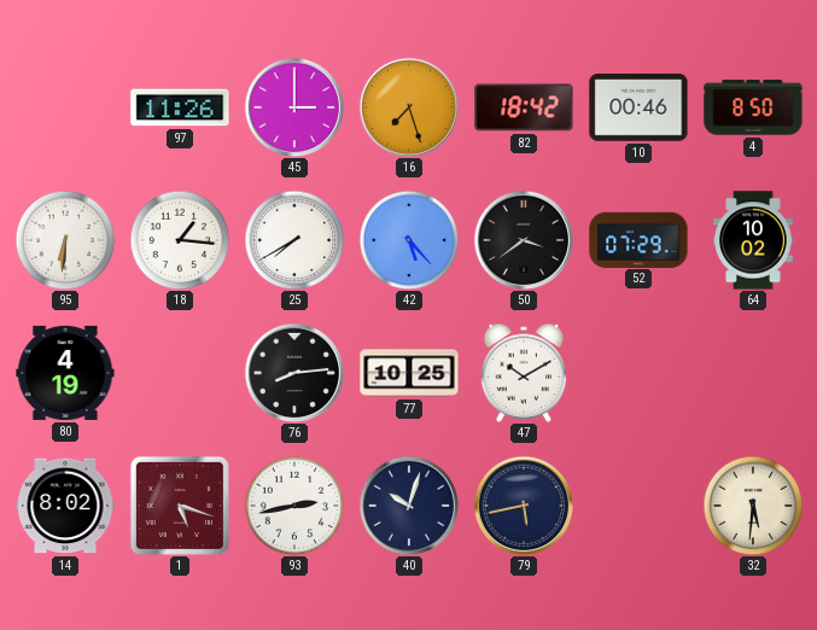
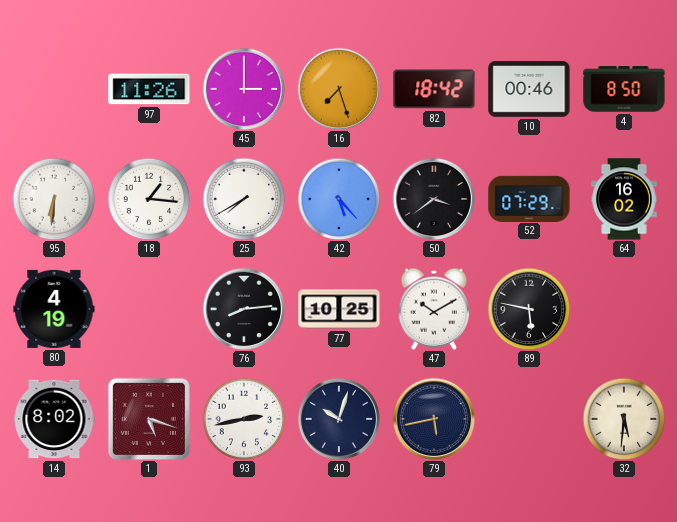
64: 10:02 -> 16:02 (624, 199)
89: none -> 5:47 (529, 309)
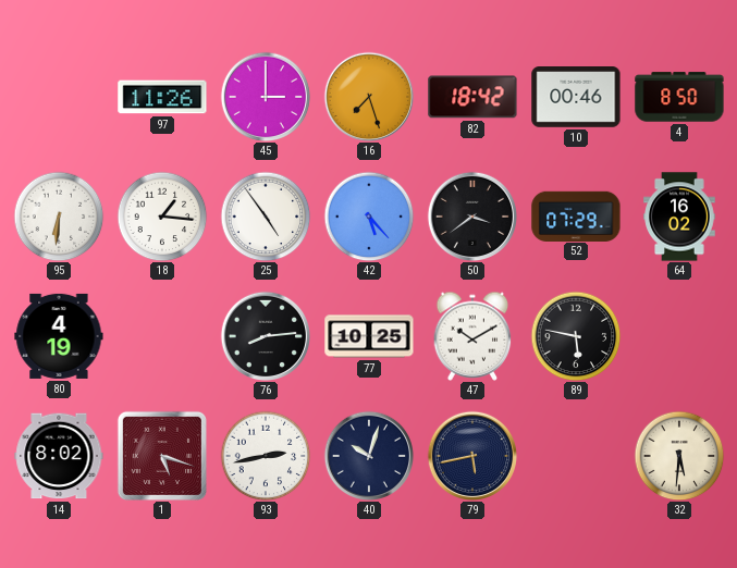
25: 7:40 -> 4:54 (266, 217)
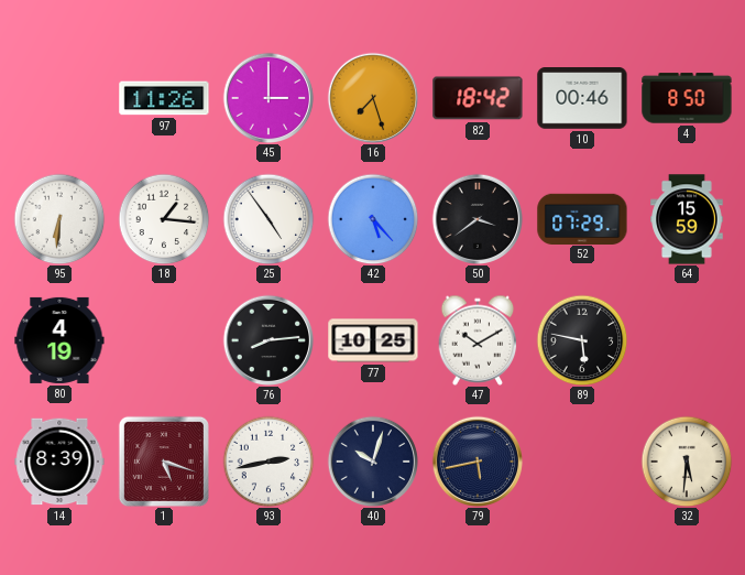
64: 16:02 -> 15:59 (687, 219)
14: 8:02 -> 8:39 (59, 462)
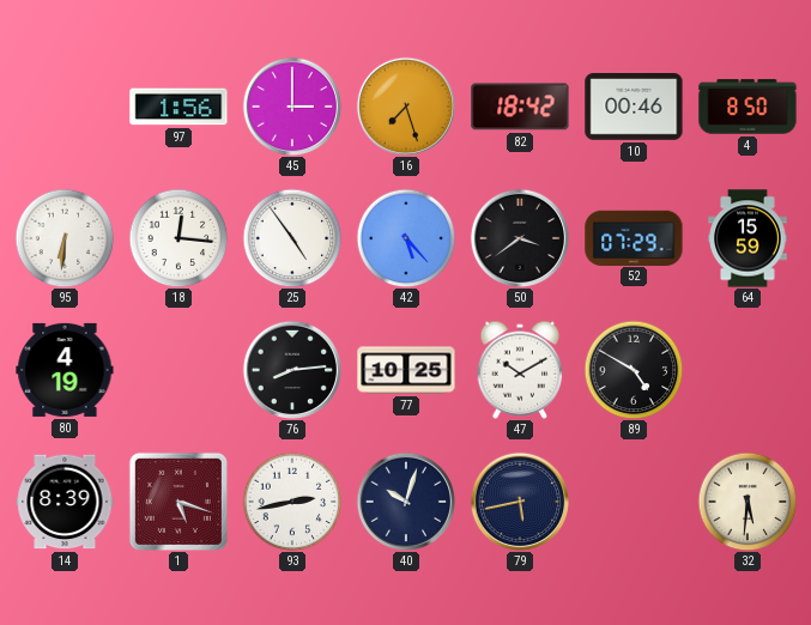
97: 11:26 -> 1:56 (178, 107)
18: 1:16 -> 12:16 (178, 238)
89: 5:47 -> 4:50 (634, 370)
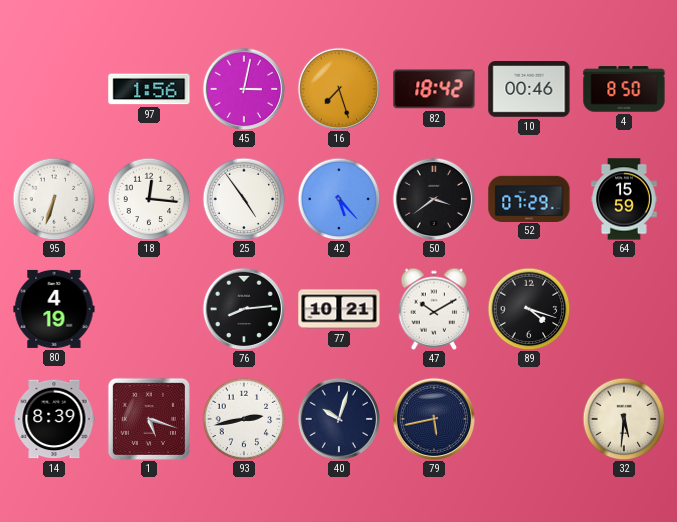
45: 3:00 -> 3:02 (244, 89)
95: 6:31 -> 6:33 (54, 199)
77: 10:25 -> 10:21 (339, 309)
89: 4:50 -> 4:18 (529, 309)
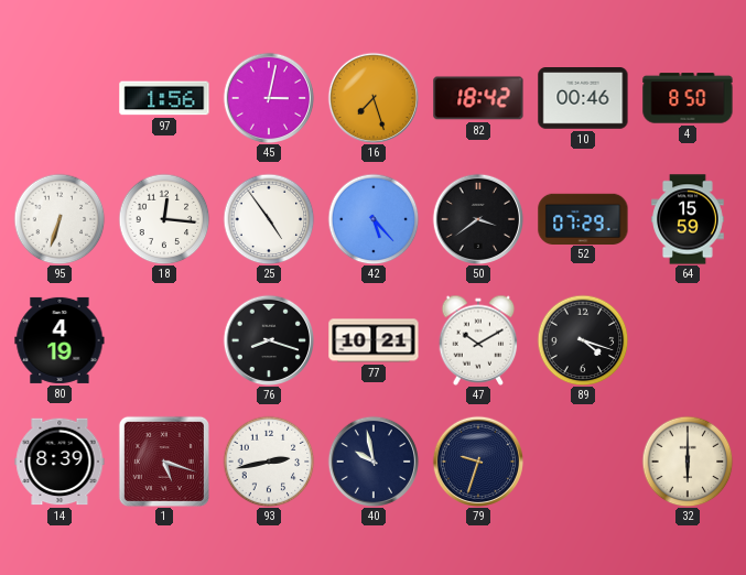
76: 8:14 -> 8:18 (269, 340)
40: 10:03 -> 9:58 (374, 462)
79: 5:43 -> 9:33 (478, 462)
32: 5:31 -> 6:00 (688, 462)
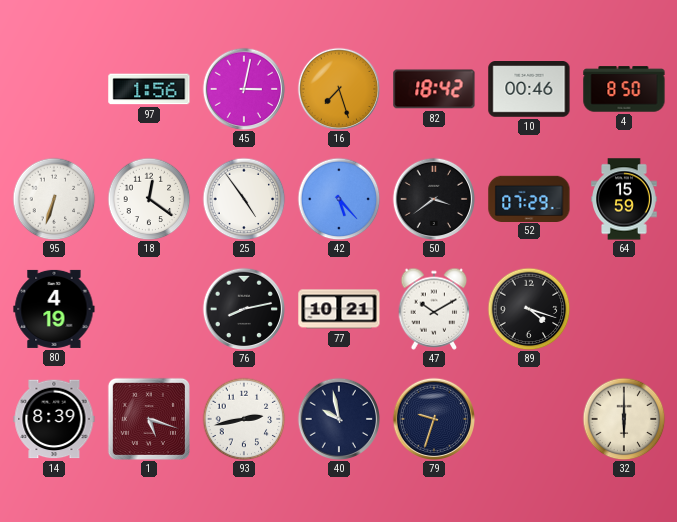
18: 12:16 -> 12:21 (149, 199)
76: 8:18 -> 8:13 (244, 309)
